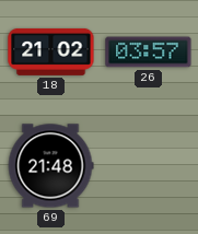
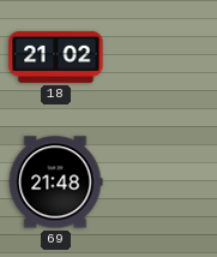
26: 03:57 -> none (149, 52)
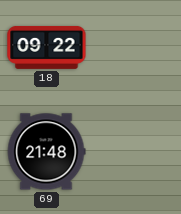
18: 21:02 -> 09:22 (47, 47)
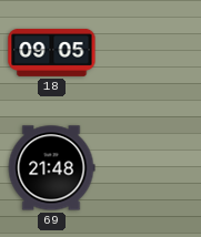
18: 09:22 -> 09:05 (52, 52)
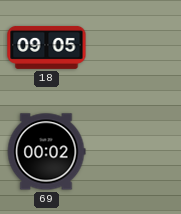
69: 21:48 -> 00:02 (46, 152)
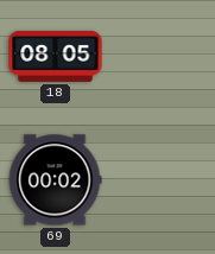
18: 09:05 -> 08:05 (56, 56)
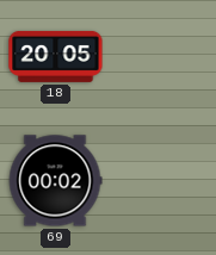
18: 08:05 -> 20:05 (56, 56)
